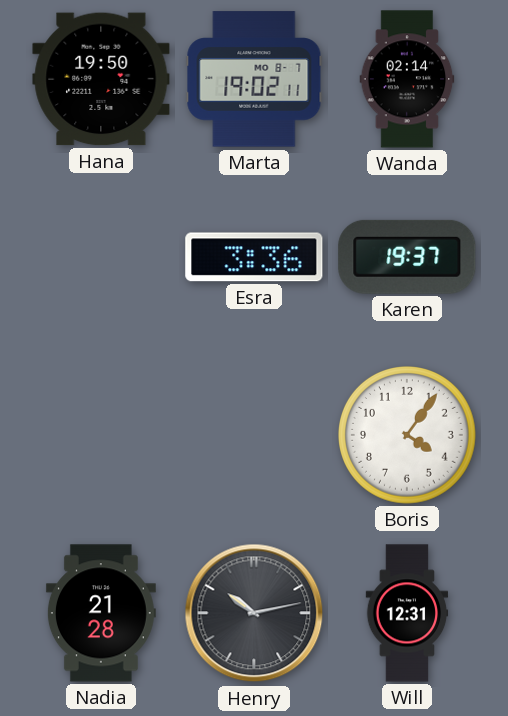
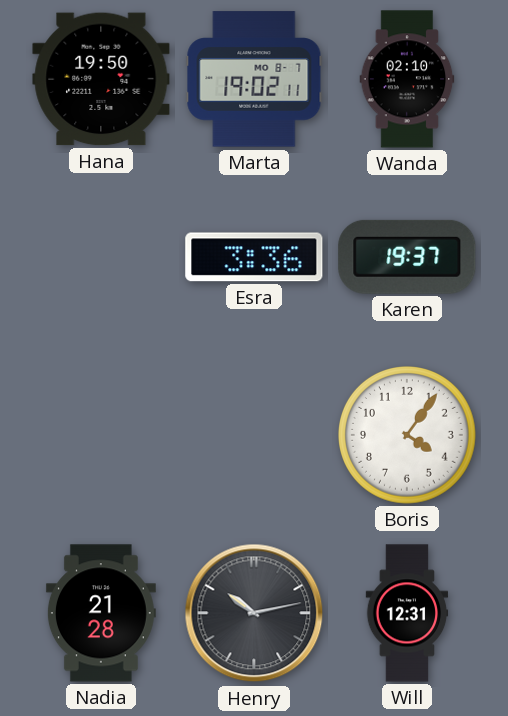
Wanda: 02:14 -> 02:10 (407, 79)
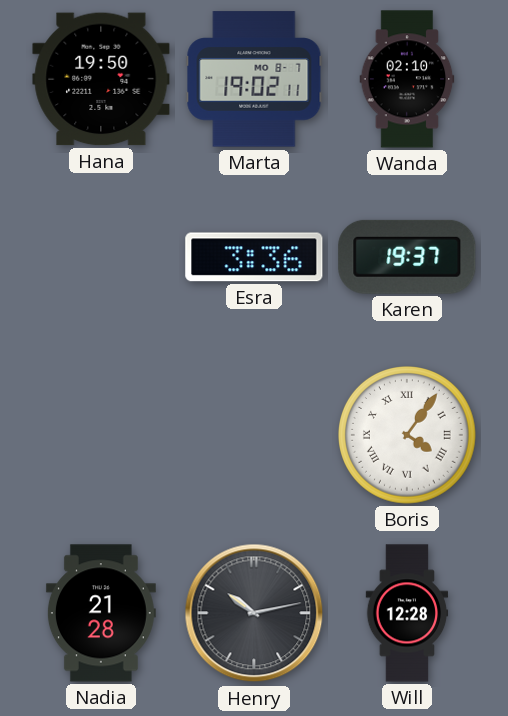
Boris numerals: Arabic -> Roman (408, 436)
Will: 12:31 -> 12:28 (407, 613)
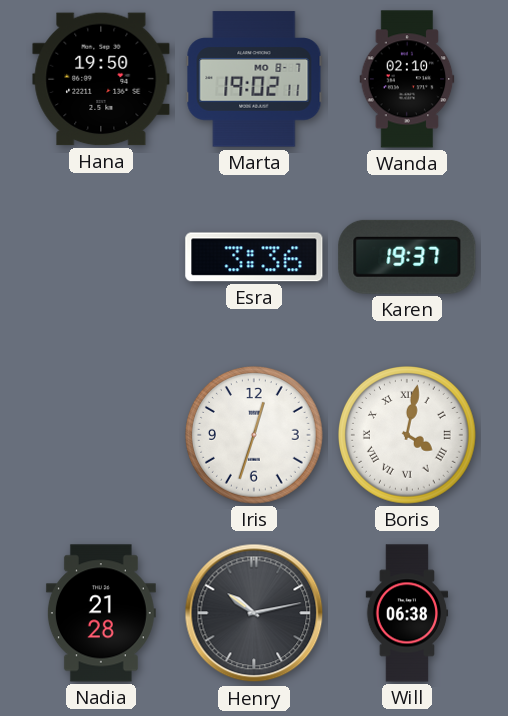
Iris: none -> 12:33 (255, 436)
Boris: 4:06 -> 4:02 (408, 436)
Will: 12:28 -> 06:38 (407, 613)
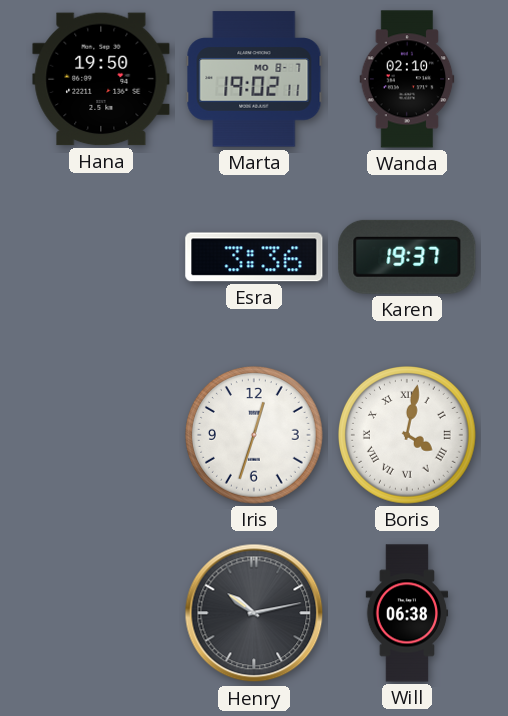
Nadia: 21:28 -> none (101, 613)
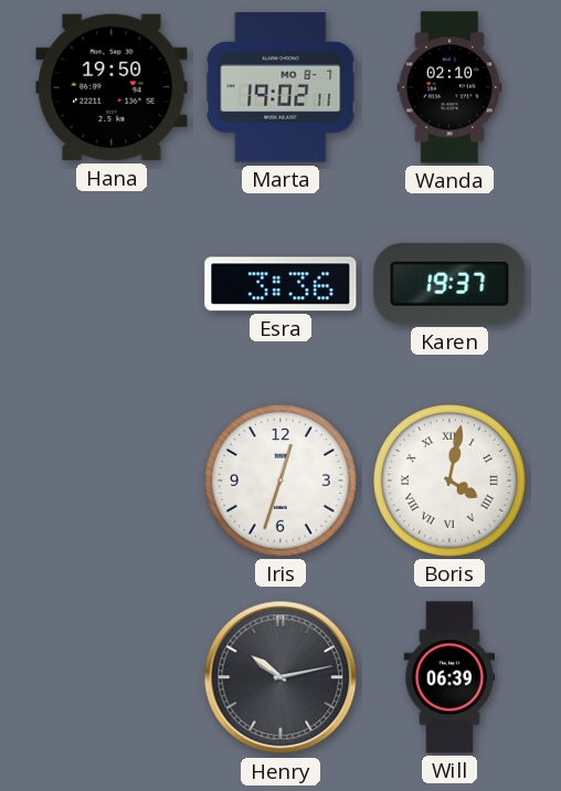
Will: 06:38 -> 06:39 (449, 677)
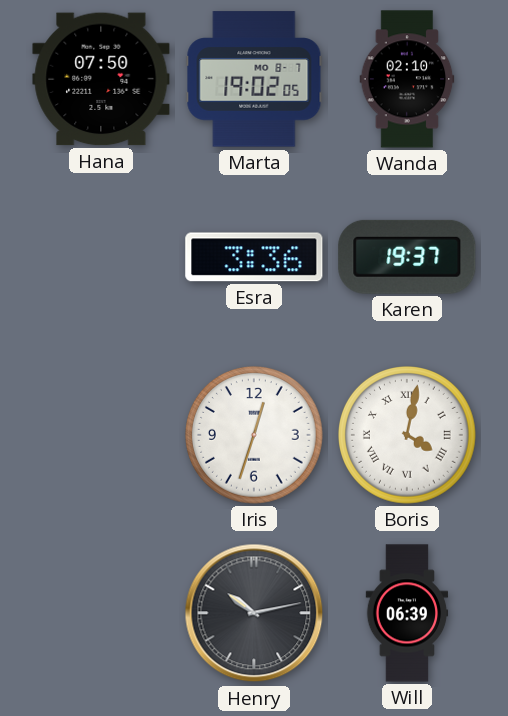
Hana: 19:50 -> 07:50 (101, 79)
Marta: 19:02:11 -> 19:02:05 (254, 79)
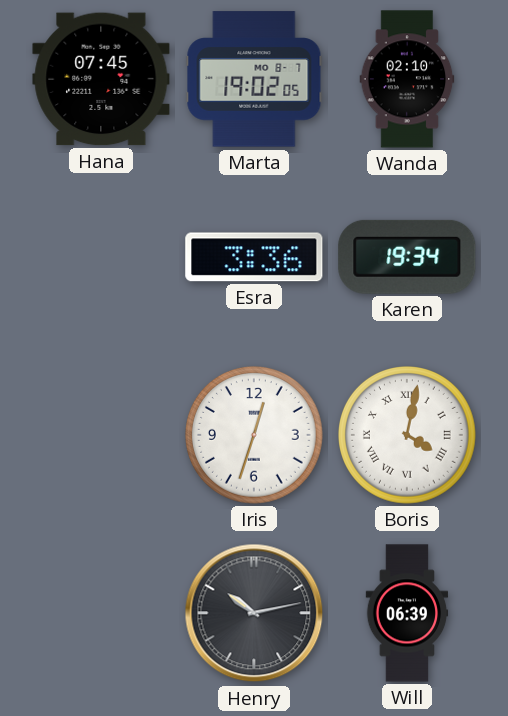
Hana: 07:50 -> 07:45 (101, 79)
Karen: 19:37 -> 19:34 (407, 257)
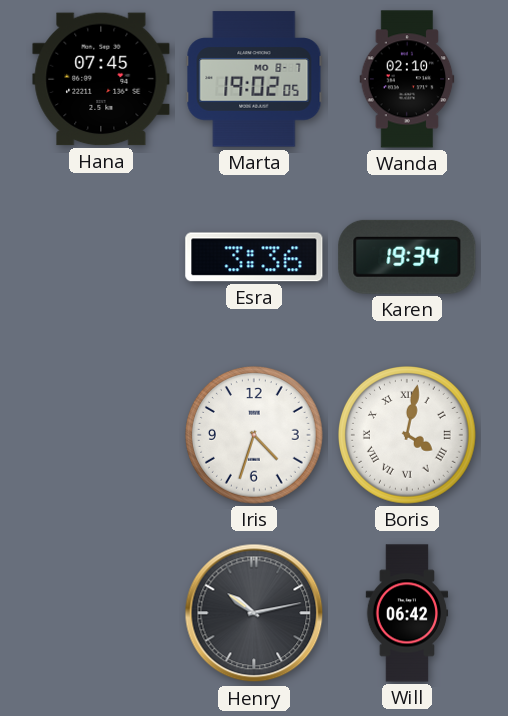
Iris: 12:33 -> 4:33 (255, 436)
Will: 06:39 -> 06:42 (407, 613)
